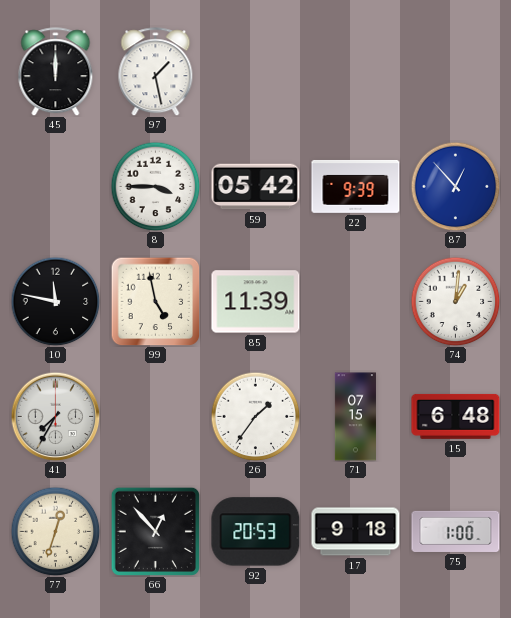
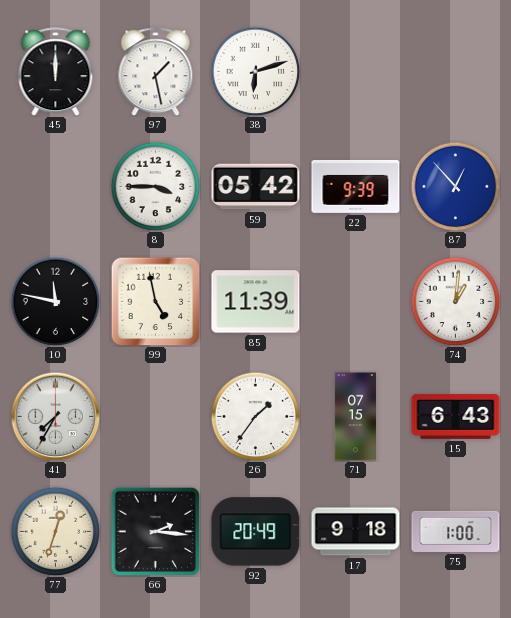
38: none -> 6:12 (255, 71)
15: 6:48 -> 6:43 (456, 416)
66: 12:53 -> 2:16 (155, 531)
92: 20:53 -> 20:49 (256, 532)
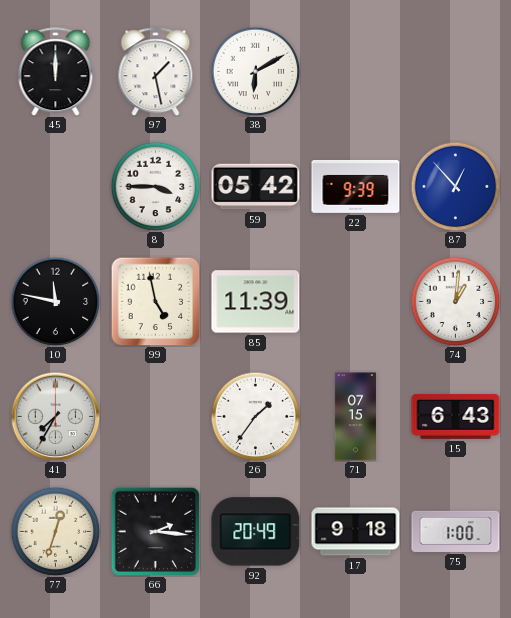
38: 6:12 -> 6:10 (255, 71)
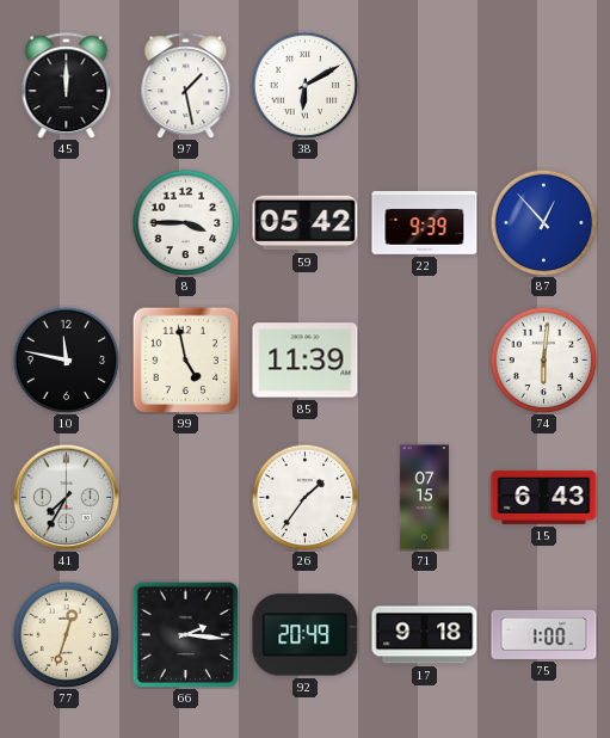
74: 1:01 -> 6:01 (543, 359)
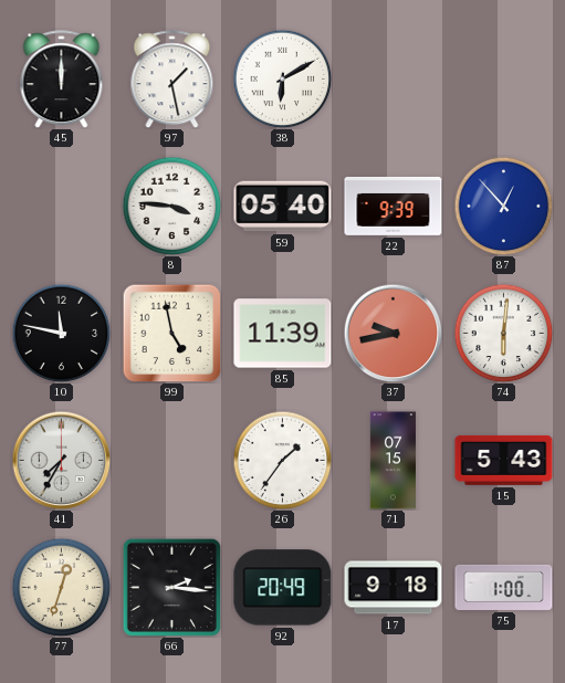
8: 3:45 -> 3:46 (171, 206)
59: 05:42 -> 05:40 (283, 207)
37: none -> 9:43 (393, 333)
15: 6:43 -> 5:43 (504, 460)
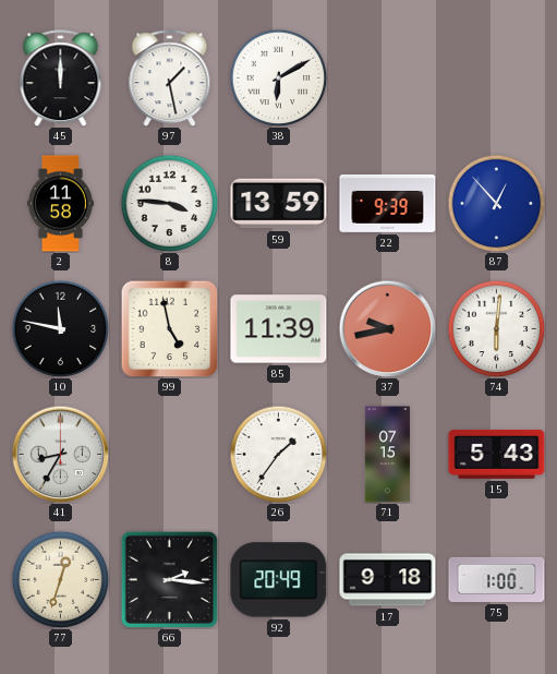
2: none -> 11:58 (60, 204)
59: 05:40 -> 13:59 (279, 204)
41: 7:35 -> 8:35 (60, 454)
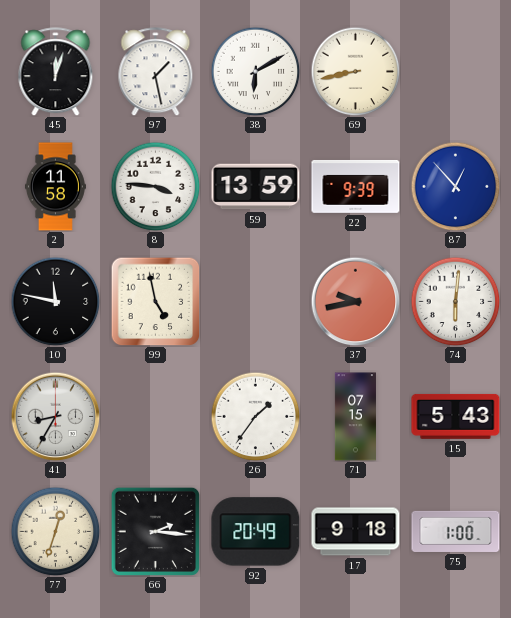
45: 12:00 -> 12:03 (56, 72)
69: none -> 8:43 (355, 71)
85: 11:39 -> none (279, 329)
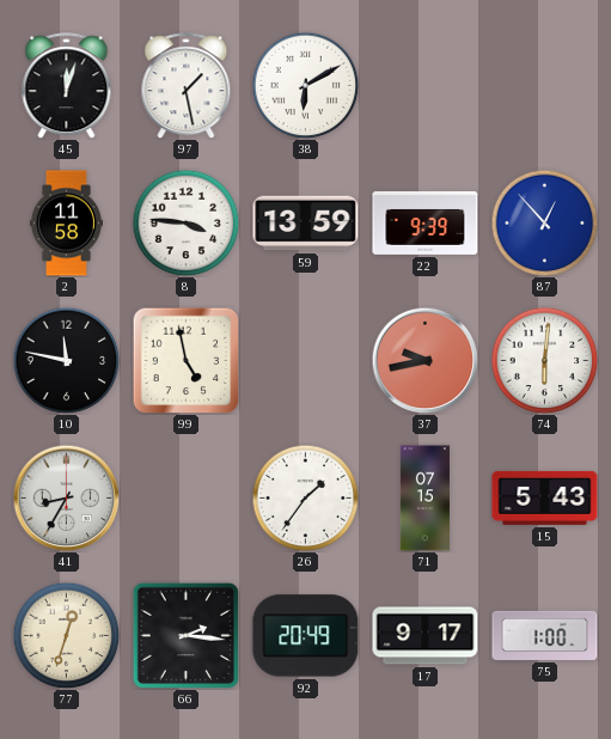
69: 8:43 -> none (355, 71)
17: 9:18 -> 9:17 (426, 636)
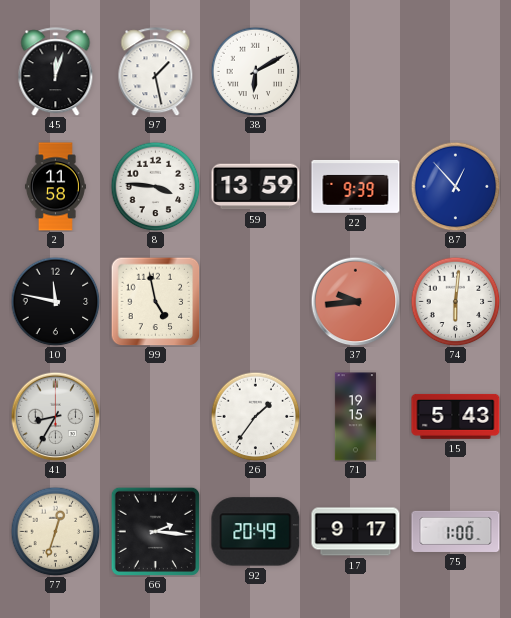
37: 9:43 -> 9:44 (355, 301)
71: 07:15 -> 19:15 (355, 417)
